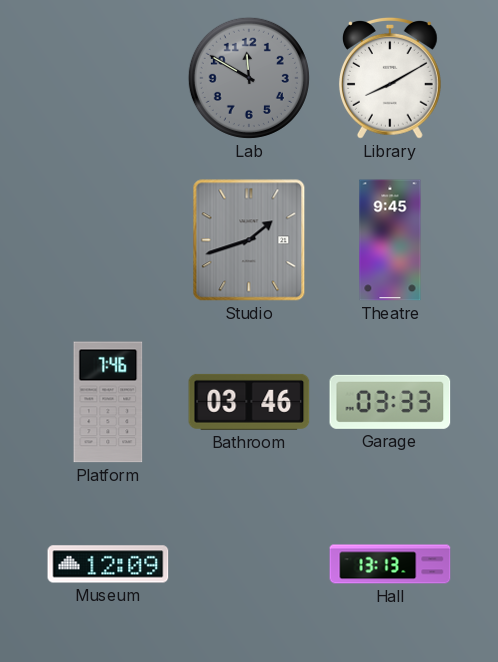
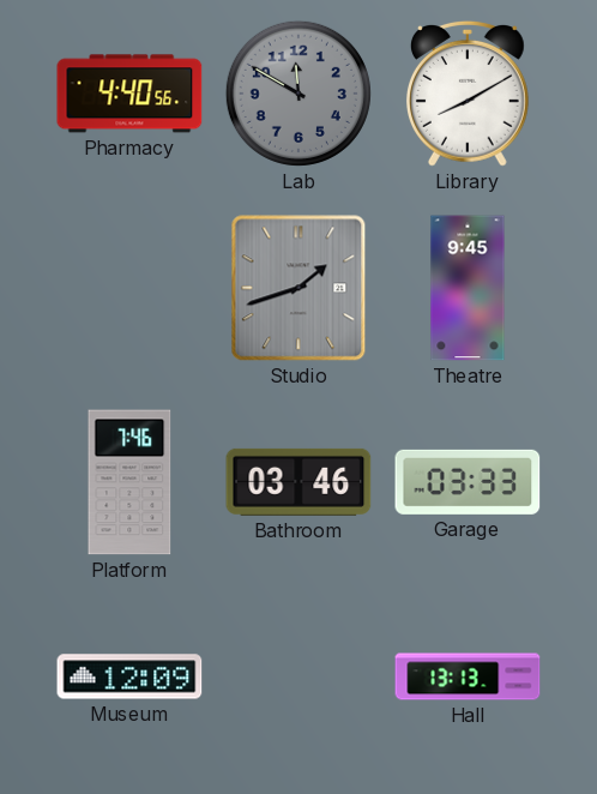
Pharmacy: none -> 4:40 (129, 94)
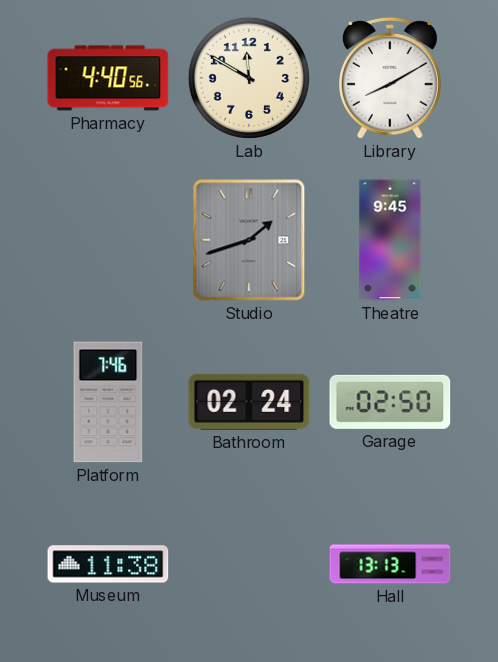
Lab dial: grey -> cream (249, 78)
Bathroom: 03:46 -> 02:24 (249, 402)
Garage: 03:33 -> 02:50 (390, 402)
Museum: 12:09 -> 11:38 (108, 564)
